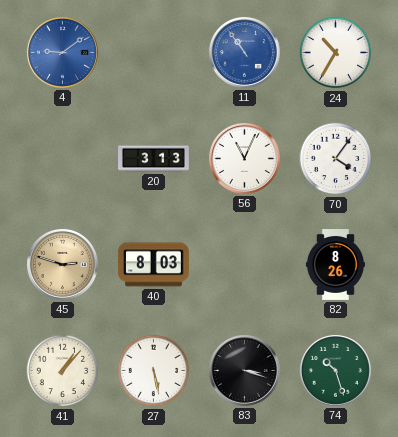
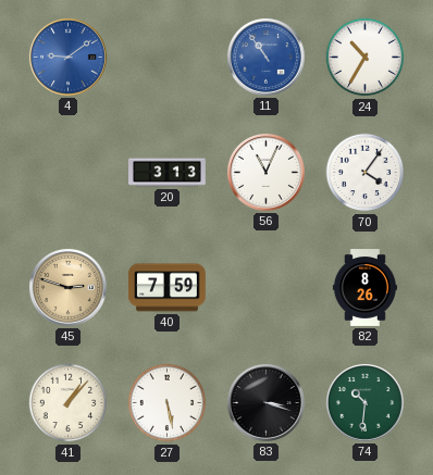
40: 8:03 -> 7:59 (166, 288)
74: 10:27 -> 10:31 (366, 403)
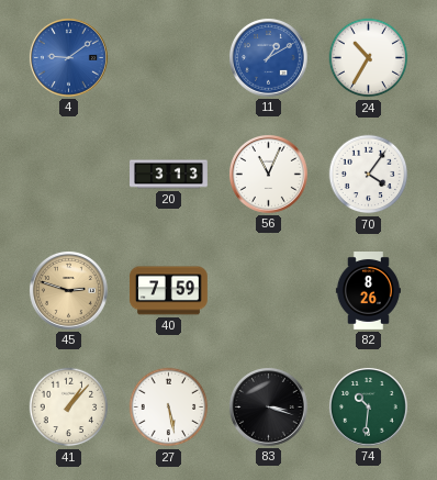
11: 10:54 -> 1:10 (269, 58)
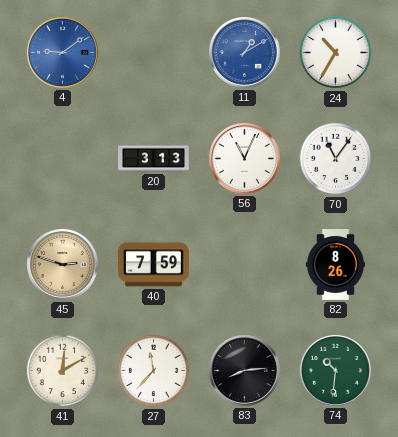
70: 4:06 -> 11:06 (336, 159)
41: 1:07 -> 12:10 (63, 371)
27: 5:28 -> 11:37 (154, 371)
83: 3:18 -> 8:14 (245, 371)
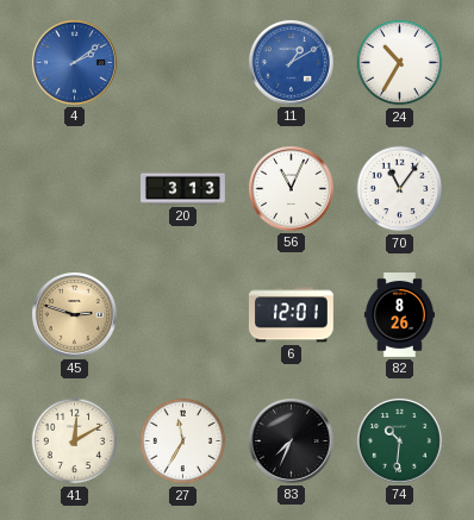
4: 9:09 -> 2:09 (75, 63)
40: 7:59 -> none (153, 265)
6: none -> 12:01 (292, 315)
27: 11:37 -> 11:35 (183, 441)
83: 8:14 -> 7:34 (292, 441)
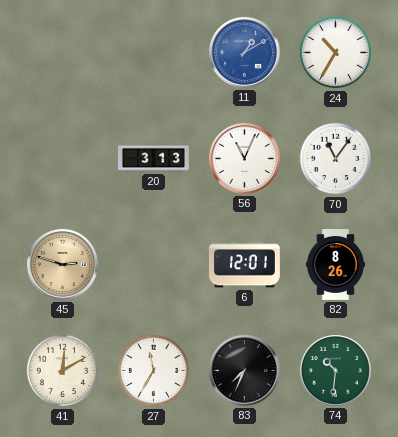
4: 2:09 -> none (75, 63)
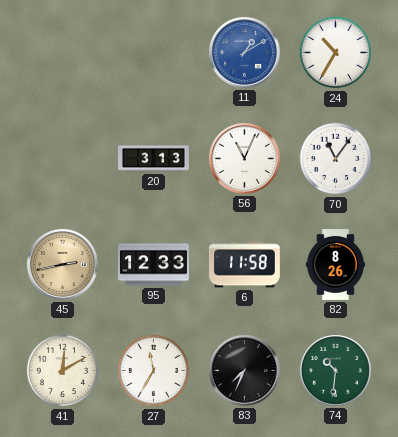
45: 2:48 -> 2:43 (63, 265)
95: none -> 12:33 (154, 265)
6: 12:01 -> 11:58 (245, 265)
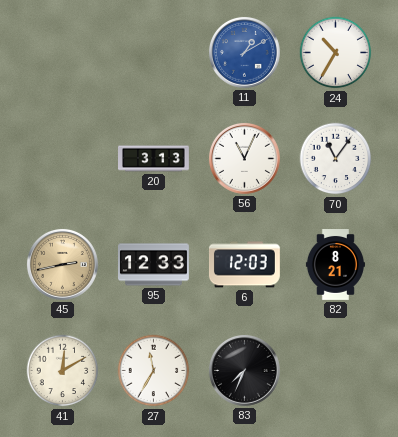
6: 11:58 -> 12:03 (245, 265)
82: 8:26 -> 8:21 (335, 265)
74: 10:31 -> none (336, 371)
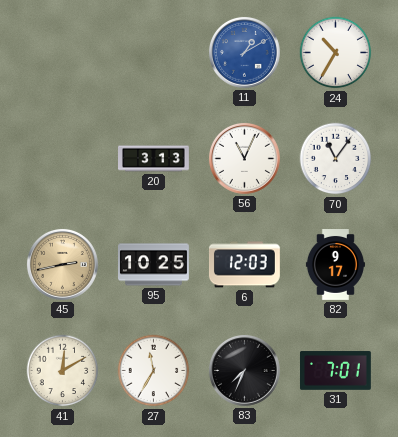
95: 12:33 -> 10:25 (154, 265)
82: 8:21 -> 9:17 (335, 265)
31: none -> 7:01 (335, 371)
